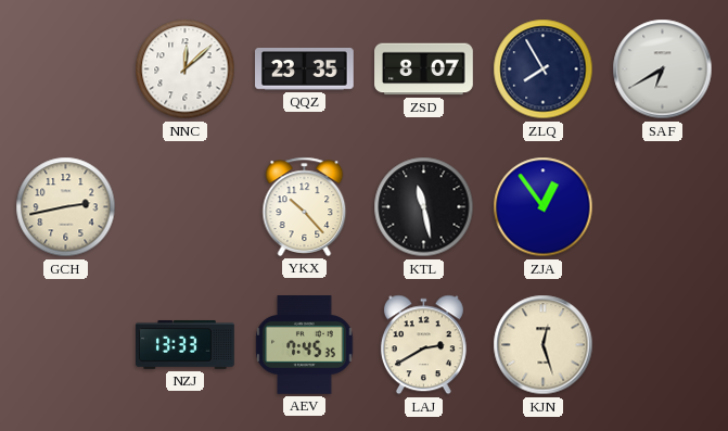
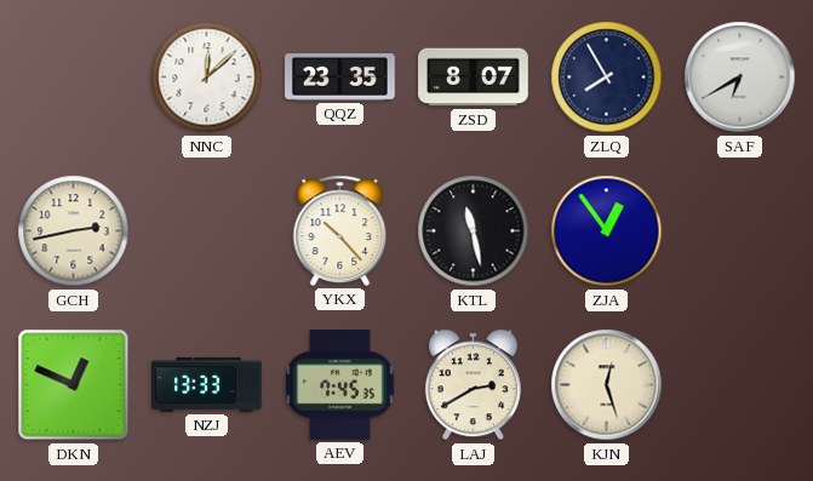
DKN: none -> 12:49 (74, 385)
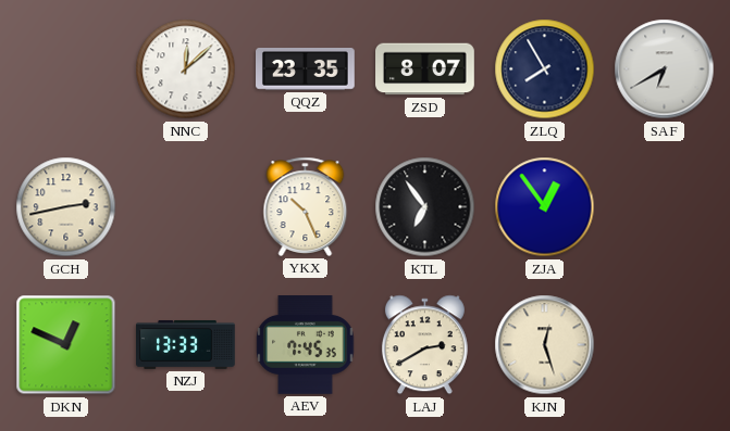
YKX: 10:23 -> 10:26 (306, 206)
KTL: 11:28 -> 6:54 (425, 207)
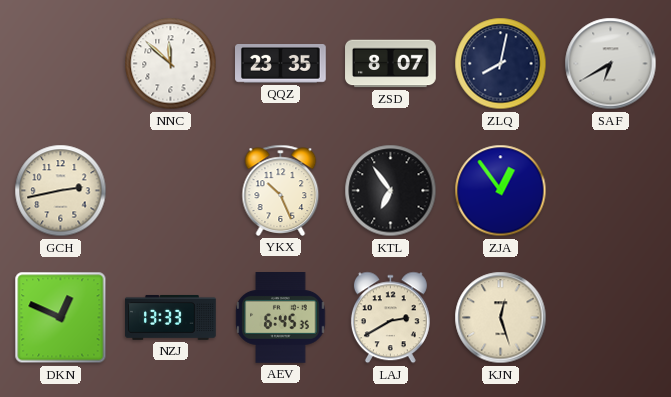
NNC: 12:08 -> 11:52 (171, 64)
ZLQ: 7:55 -> 8:02 (501, 64)
AEV: 7:45 -> 6:45 (281, 318)
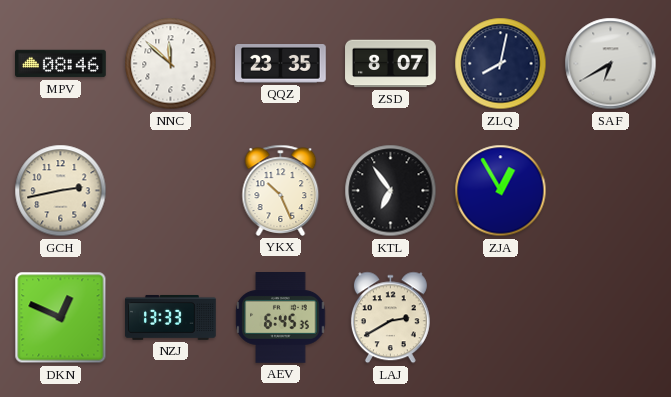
MPV: none -> 08:46 (61, 64)
ZJA: 12:54 -> 12:55 (501, 191)
KJN: 12:27 -> none (501, 318)
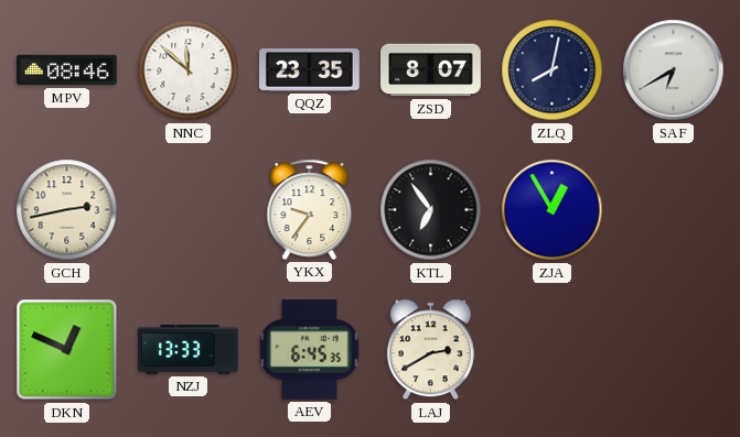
YKX: 10:26 -> 9:36 (310, 209)
